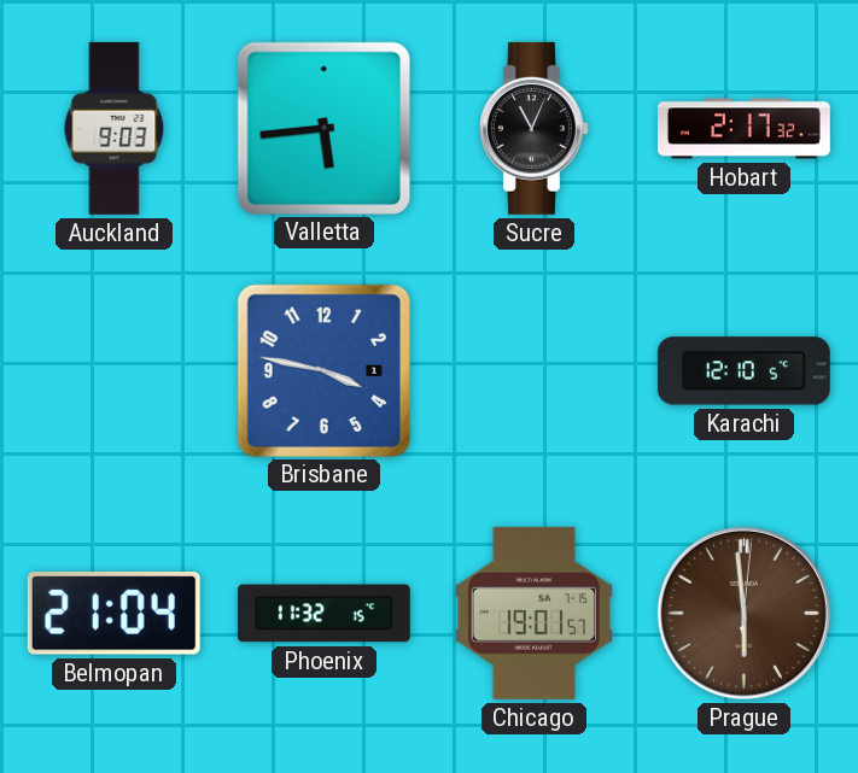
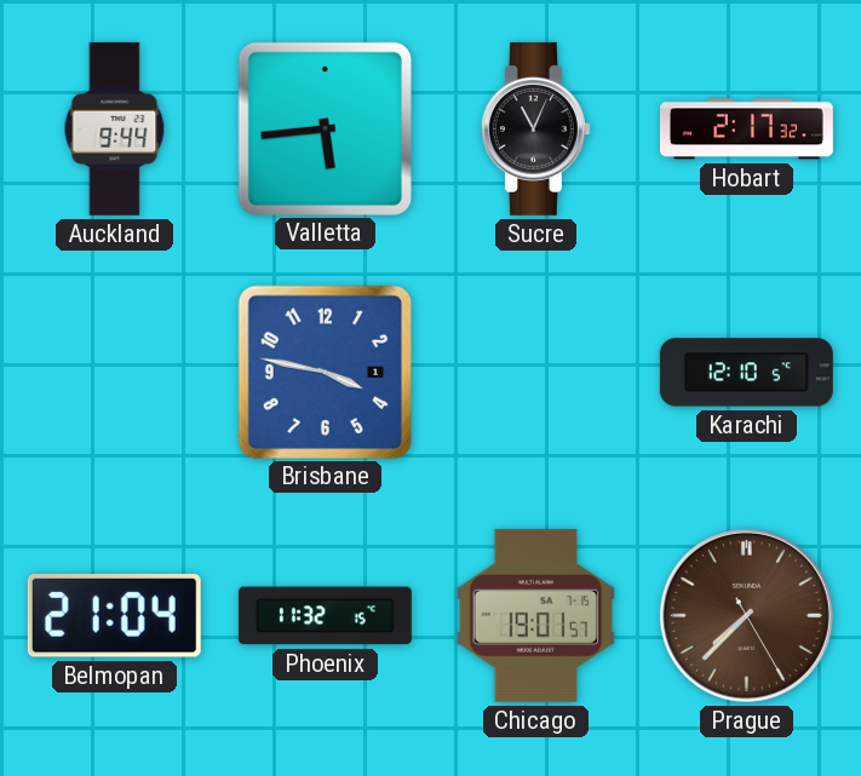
Auckland: 9:03 -> 9:44 (115, 128)
Prague: 5:59 -> 7:37 (746, 615)
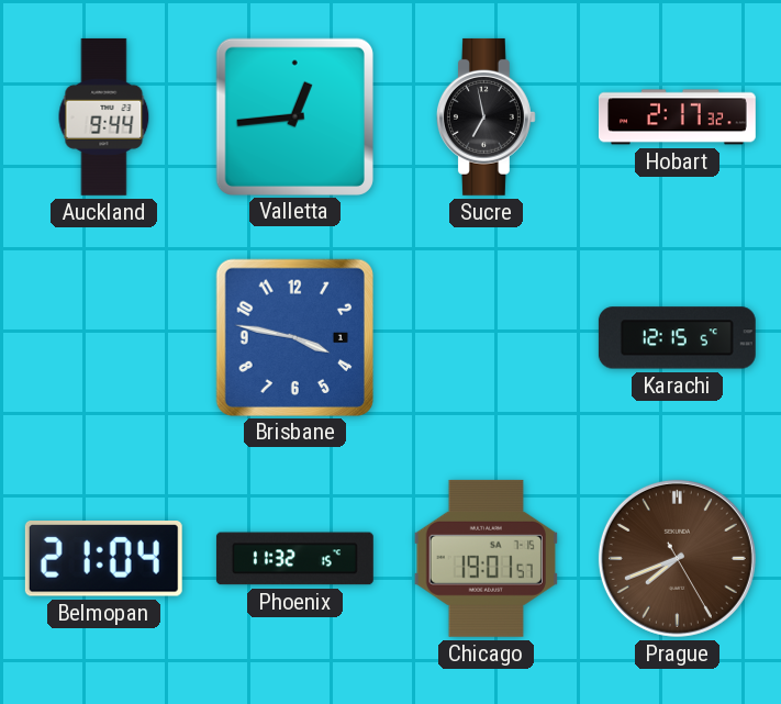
Valletta: 5:44 -> 12:44 (294, 116)
Sucre: 11:04 -> 6:58 (486, 116)
Karachi: 12:10 -> 12:15 (677, 338)
Prague: 7:37 -> 7:41 (677, 558)
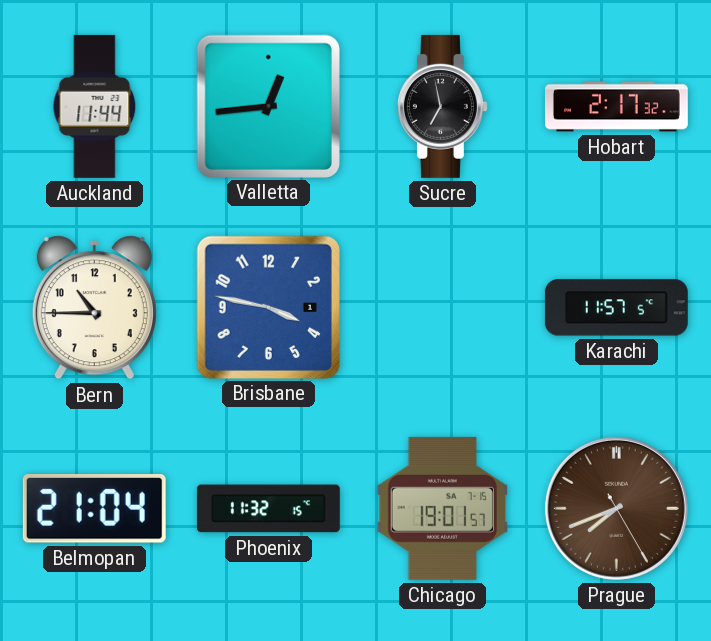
Auckland: 9:44 -> 11:44 (95, 106)
Bern: none -> 10:45 (94, 308)
Karachi: 12:15 -> 11:57 (616, 308)
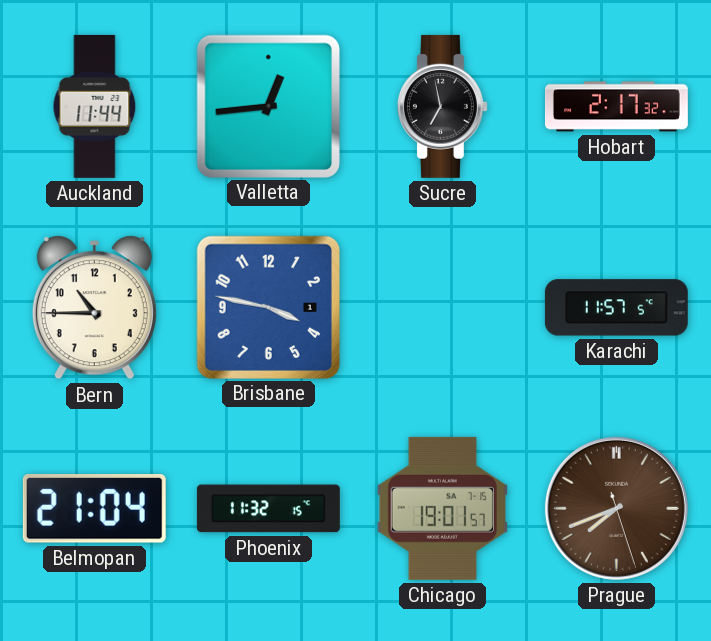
Prague: 7:41:25 -> 7:41:27 (616, 508)
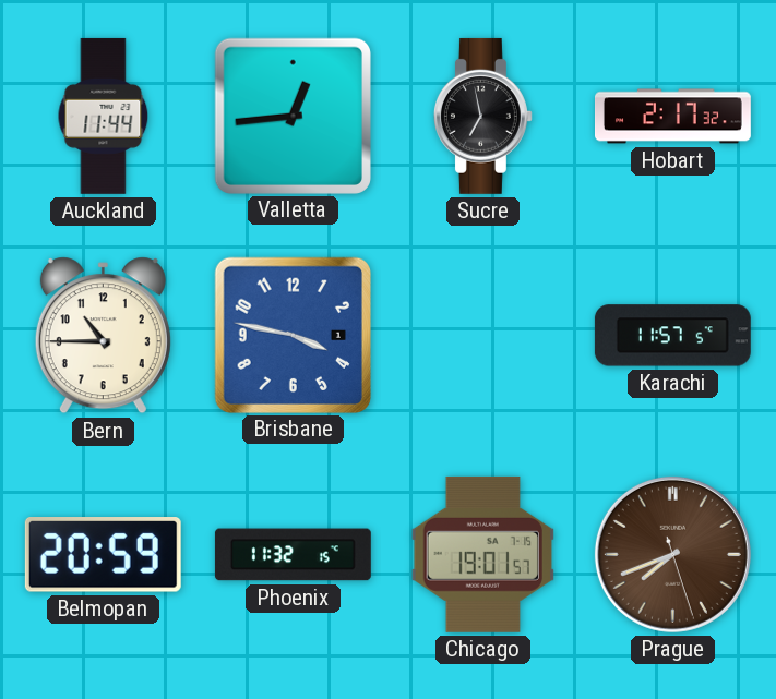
Belmopan: 21:04 -> 20:59 (103, 555)
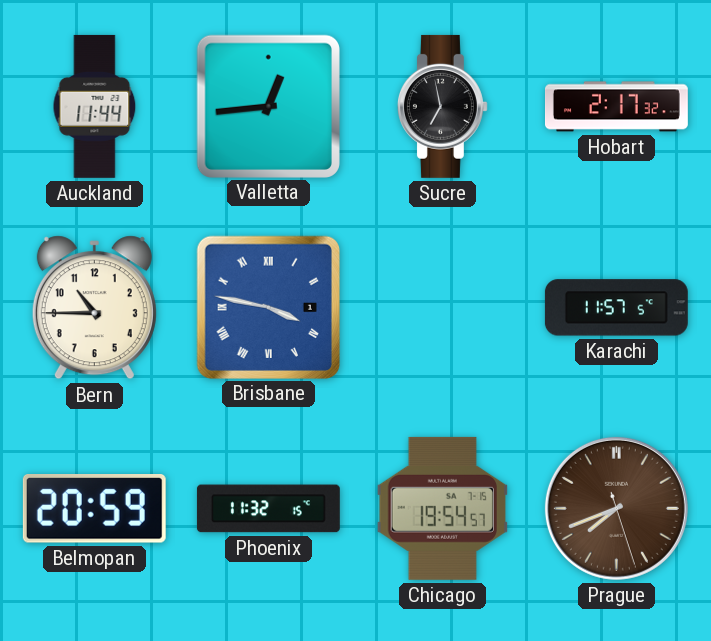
Brisbane numerals: Arabic -> Roman (268, 307)
Chicago: 19:01 -> 19:54 (442, 508)
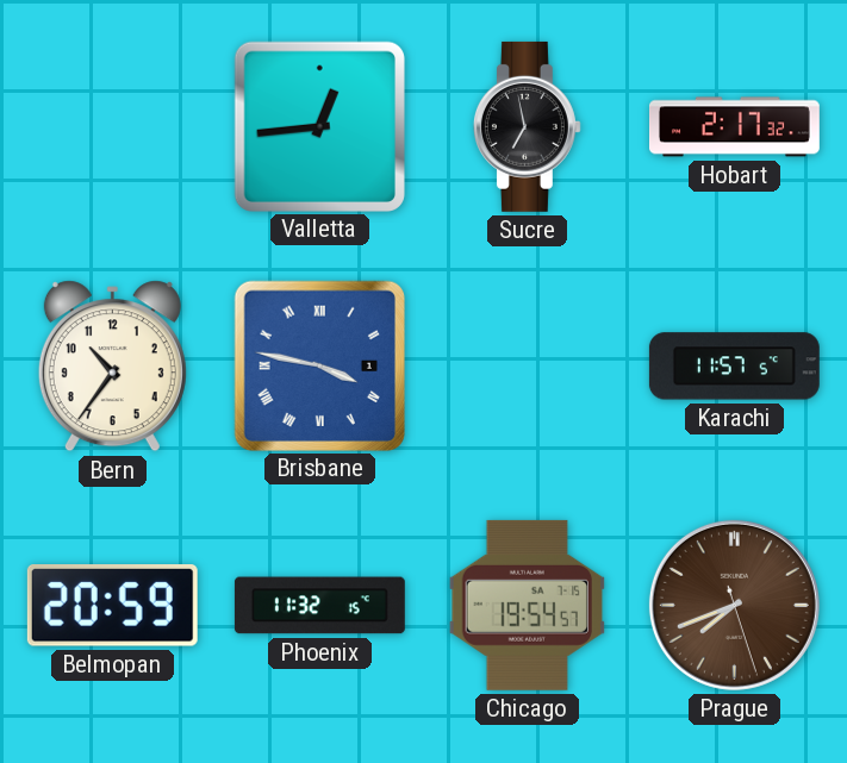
Auckland: 11:44 -> none (95, 106)
Bern: 10:45 -> 10:36 (112, 367)
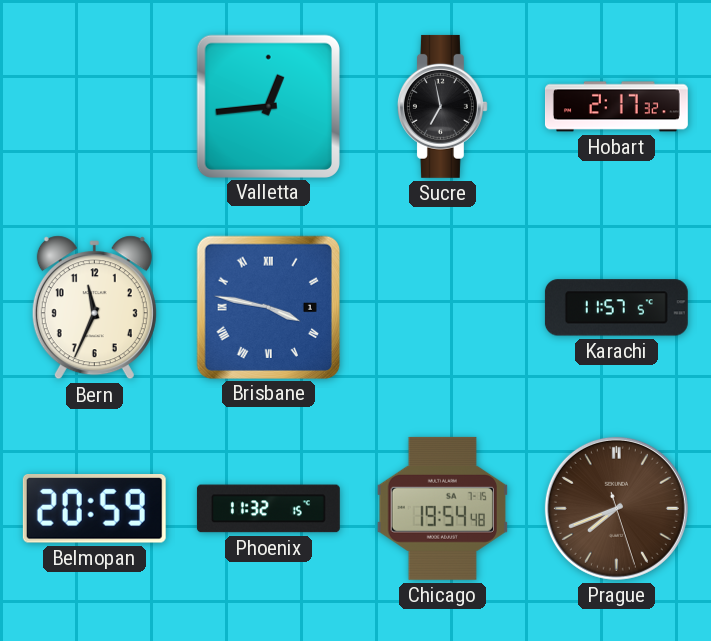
Bern: 10:36 -> 11:34 (94, 308)
Chicago: 19:54:57 -> 19:54:48 (442, 508)
